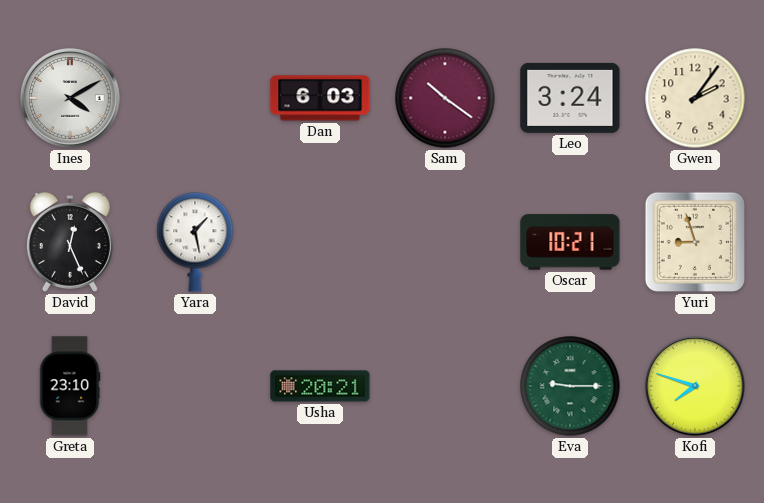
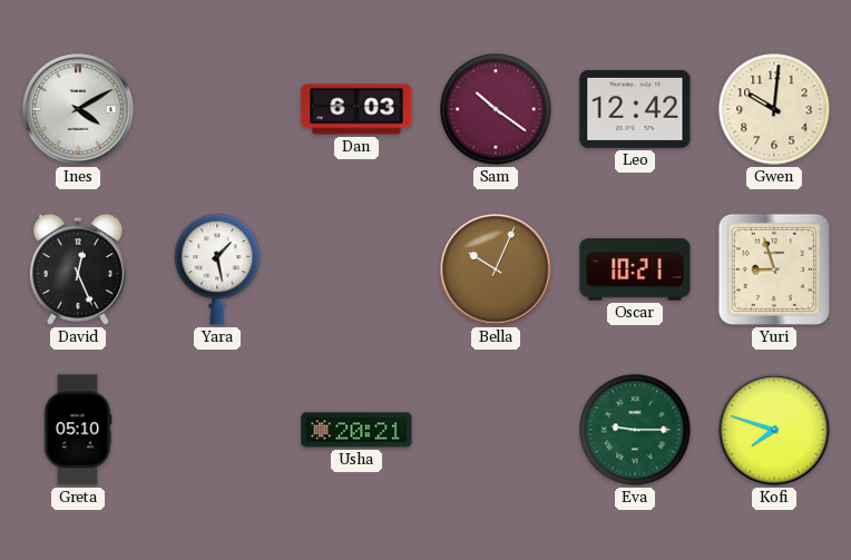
Leo: 3:24 -> 12:42 (635, 109)
Gwen: 2:06 -> 10:01 (774, 109)
Bella: none -> 10:04 (496, 269)
Greta: 23:10 -> 05:10 (78, 430)
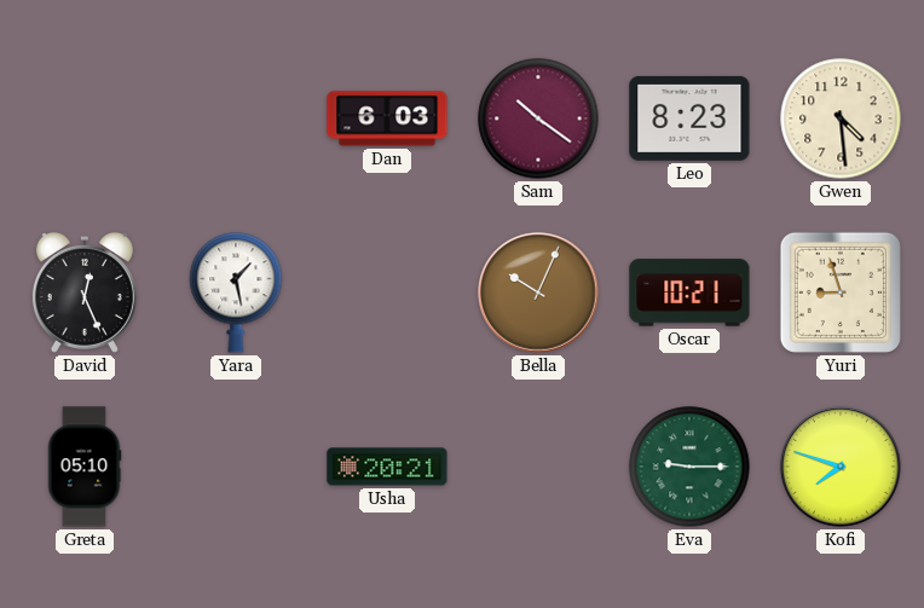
Ines: 4:10 -> none (78, 109)
Leo: 12:42 -> 8:23 (689, 118)
Gwen: 10:01 -> 4:29 (841, 118)
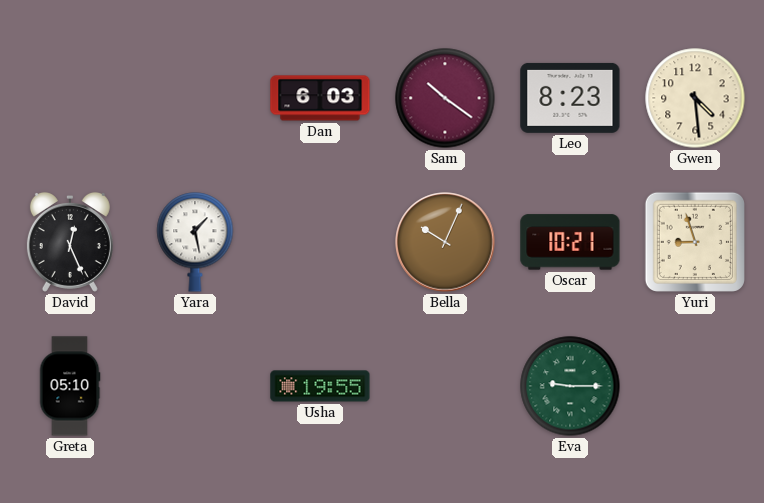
Usha: 20:21 -> 19:55 (320, 386)
Kofi: 7:48 -> none (841, 467)
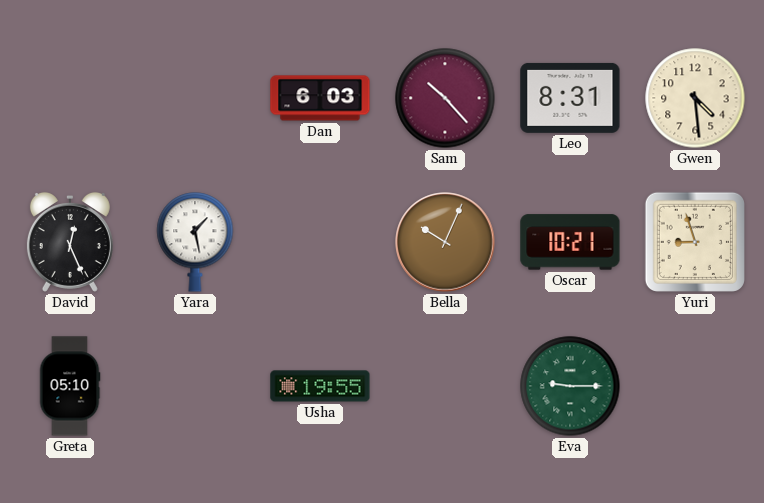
Sam: 10:21 -> 10:23 (445, 98)
Leo: 8:23 -> 8:31 (570, 98)
